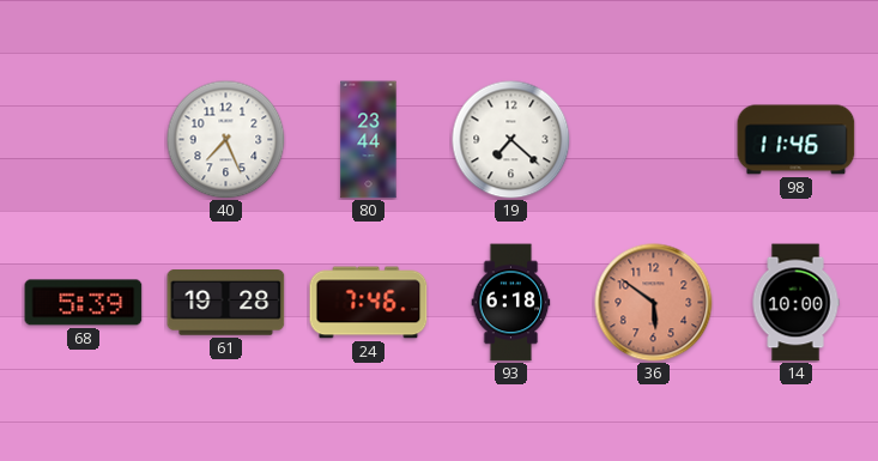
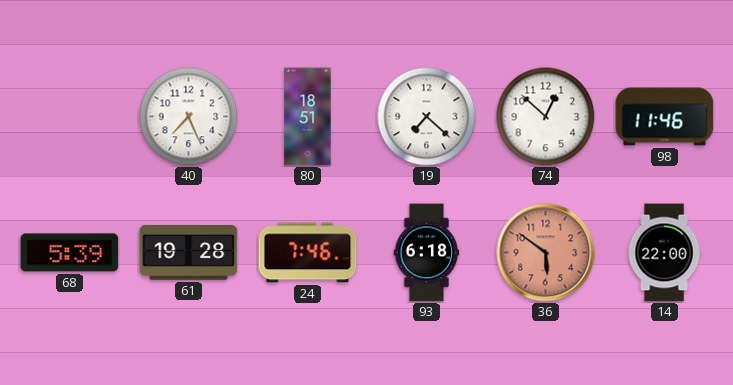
80: 23:44 -> 18:51 (308, 117)
74: none -> 12:52 (546, 117)
14: 10:00 -> 22:00 (664, 253)
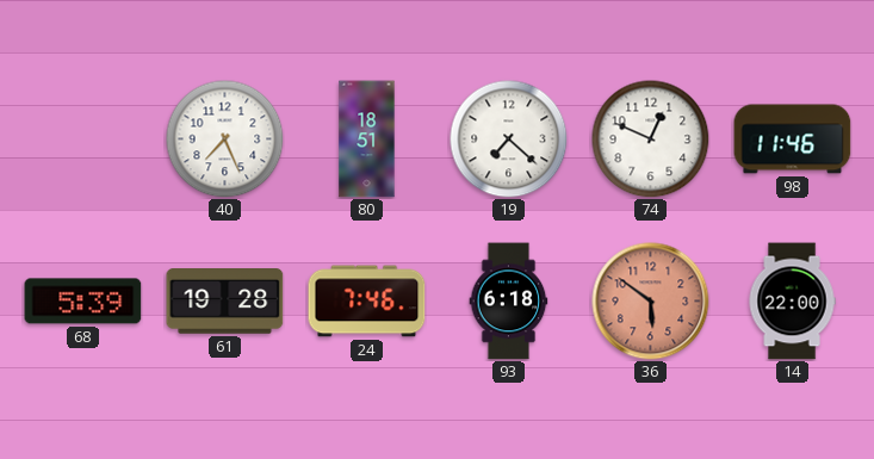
74: 12:52 -> 12:49 (651, 139)
